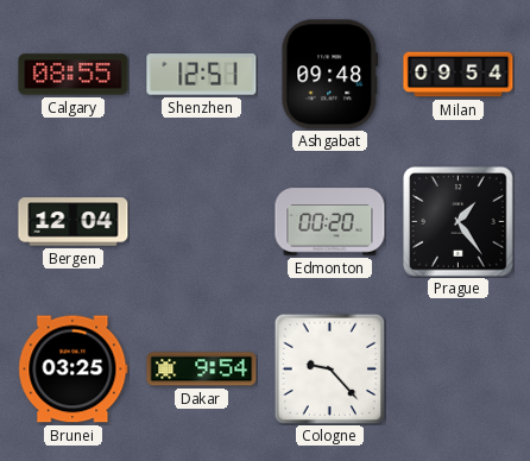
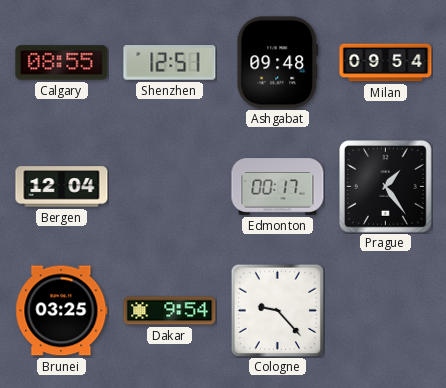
Edmonton: 00:20 -> 00:17 (278, 187)
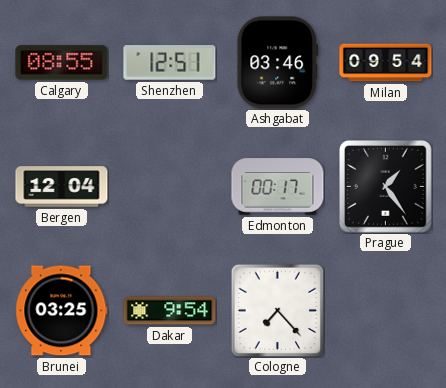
Ashgabat: 09:48 -> 03:46 (278, 63)
Cologne: 9:23 -> 7:23 (277, 310)
